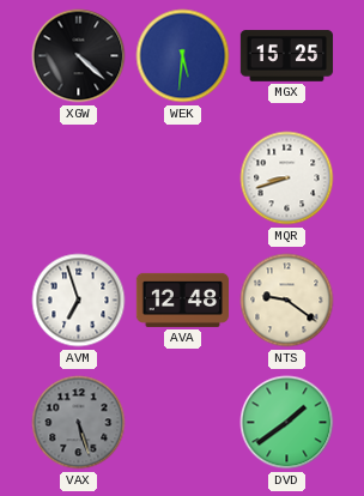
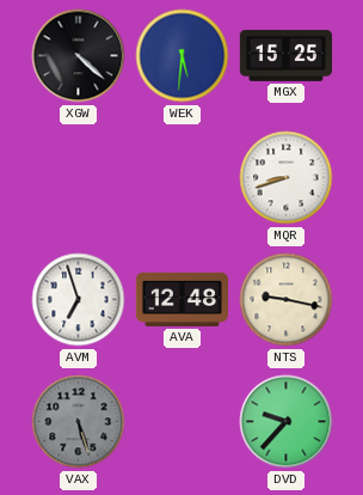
NTS: 9:21 -> 9:17 (287, 300)
DVD: 1:39 -> 9:37 (287, 422)
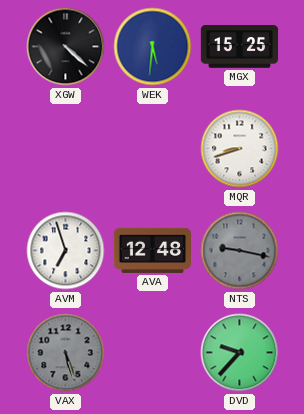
NTS dial: cream -> grey (240, 251)
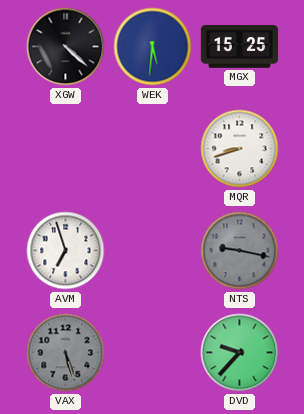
AVA: 12:48 -> none (153, 250)
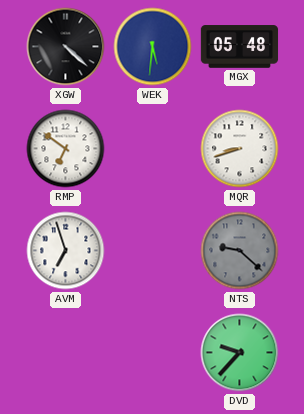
MGX: 15:25 -> 05:48 (240, 47)
RMP: none -> 6:51 (66, 149)
NTS: 9:17 -> 9:22 (240, 251)
VAX: 5:27 -> none (66, 353)
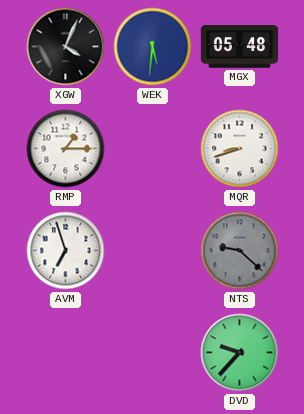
XGW: 4:22 -> 4:04 (66, 47)
RMP: 6:51 -> 1:15 (66, 149)
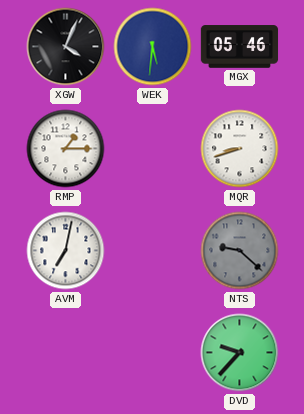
MGX: 05:48 -> 05:46 (240, 47)
AVM: 6:57 -> 7:02 (66, 251)
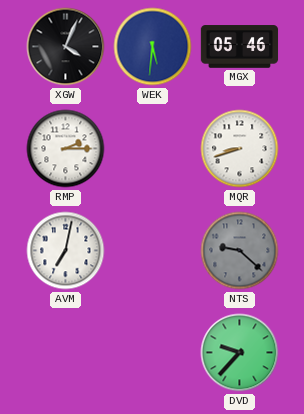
RMP: 1:15 -> 2:15 (66, 149)
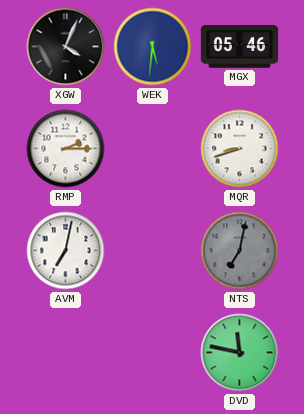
NTS: 9:22 -> 7:02 (240, 251)
DVD: 9:37 -> 11:47 (240, 353)
